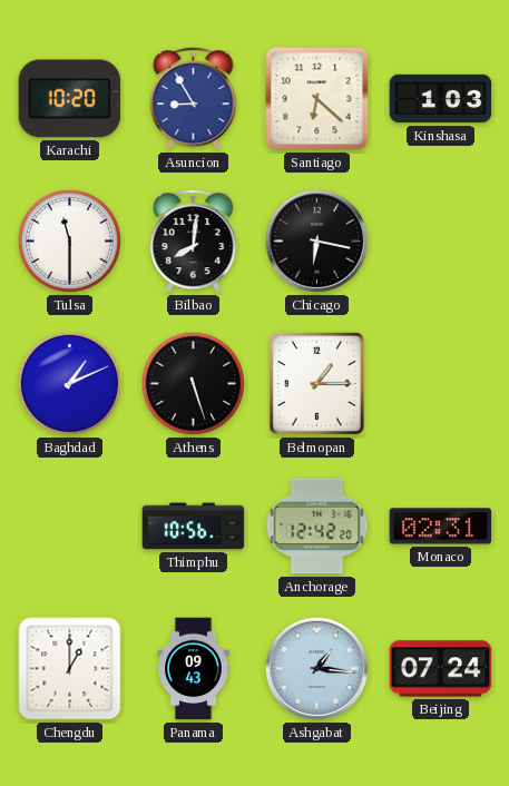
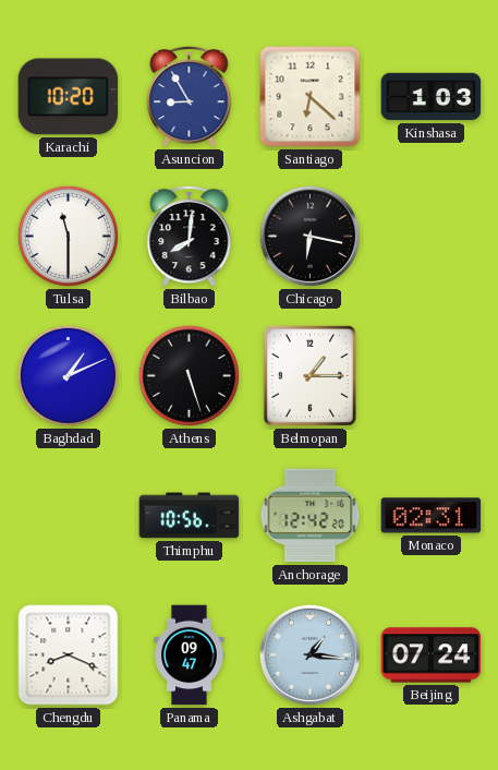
Chengdu: 1:00 -> 8:19 (69, 655)
Panama: 09:43 -> 09:47 (190, 655)
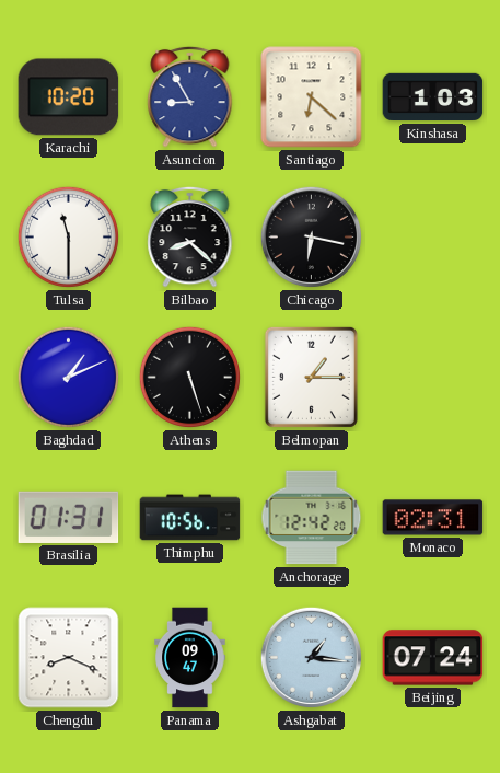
Bilbao: 8:01 -> 8:22 (190, 236)
Brasilia: none -> 01:31 (69, 517)
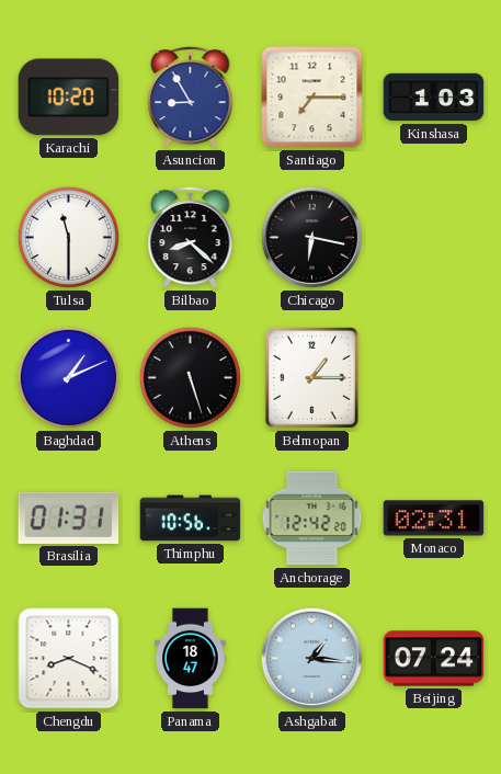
Santiago: 6:22 -> 7:15 (312, 98)
Panama: 09:47 -> 18:47 (191, 659)
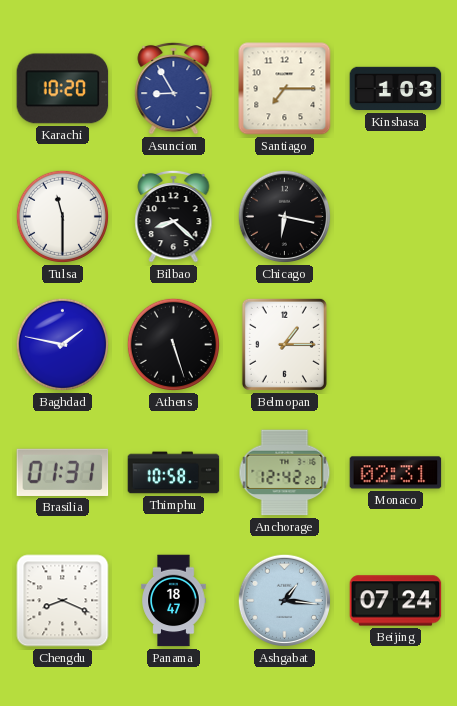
Baghdad: 1:11 -> 1:47 (62, 344)
Thimphu: 10:56 -> 10:58 (174, 473)
